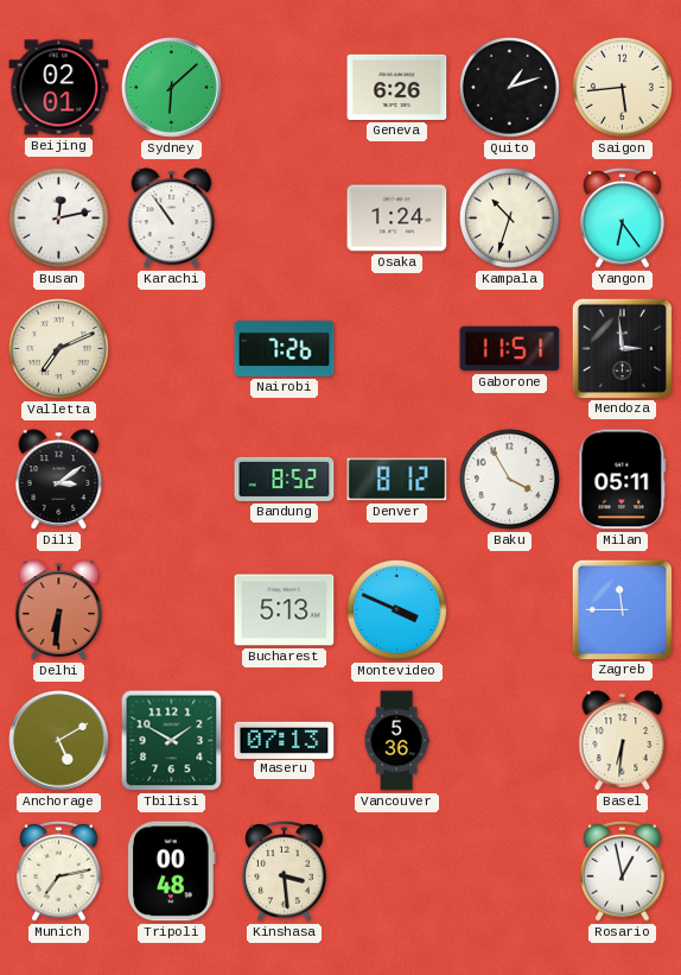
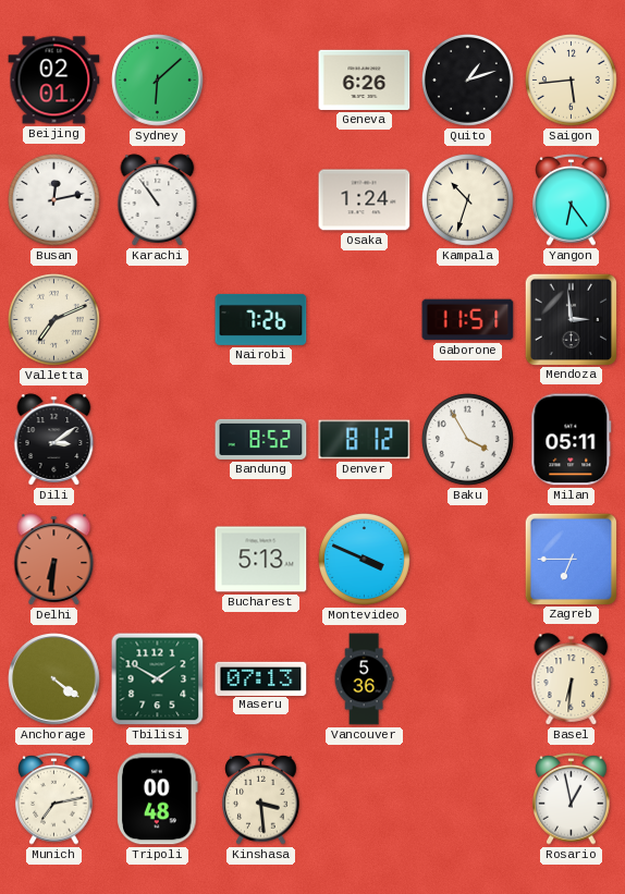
Zagreb: 11:45 -> 6:45 (571, 559)
Anchorage: 5:10 -> 4:21 (54, 679)
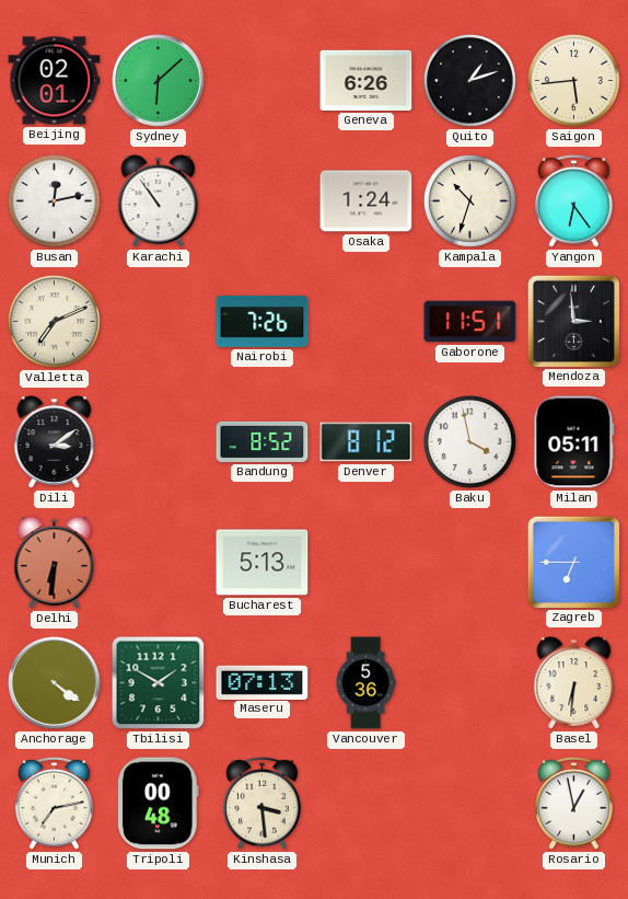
Baku: 3:55 -> 3:58 (469, 441)
Montevideo: 3:49 -> none (364, 559)
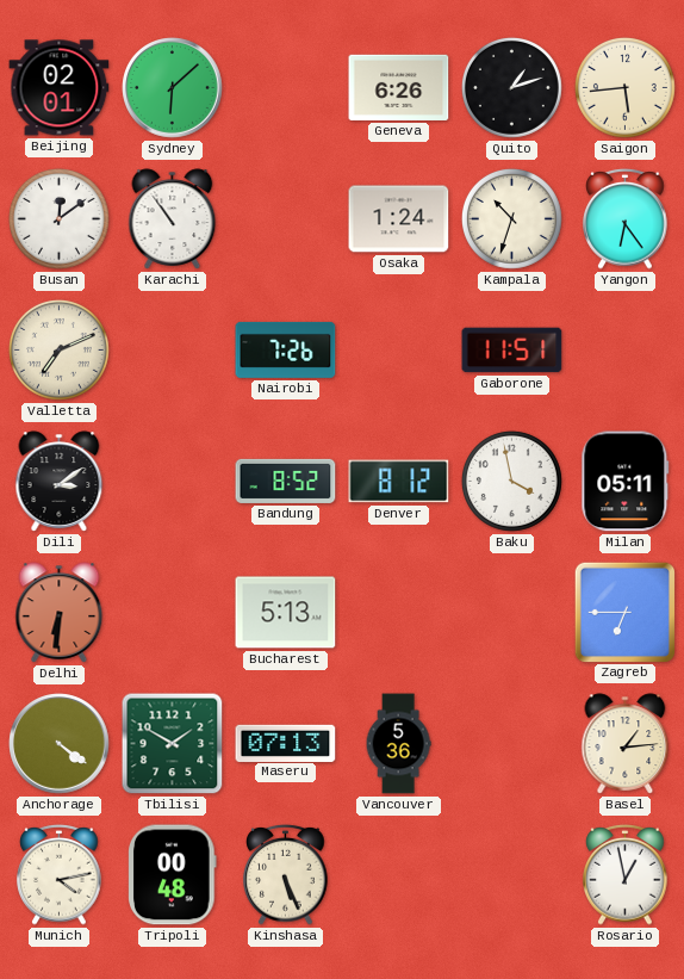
Busan: 12:13 -> 12:09 (58, 218)
Mendoza: 2:59 -> none (573, 321)
Basel: 6:31 -> 1:14 (626, 744)
Munich: 7:13 -> 4:13 (60, 875)
Kinshasa: 3:29 -> 5:26 (286, 875)
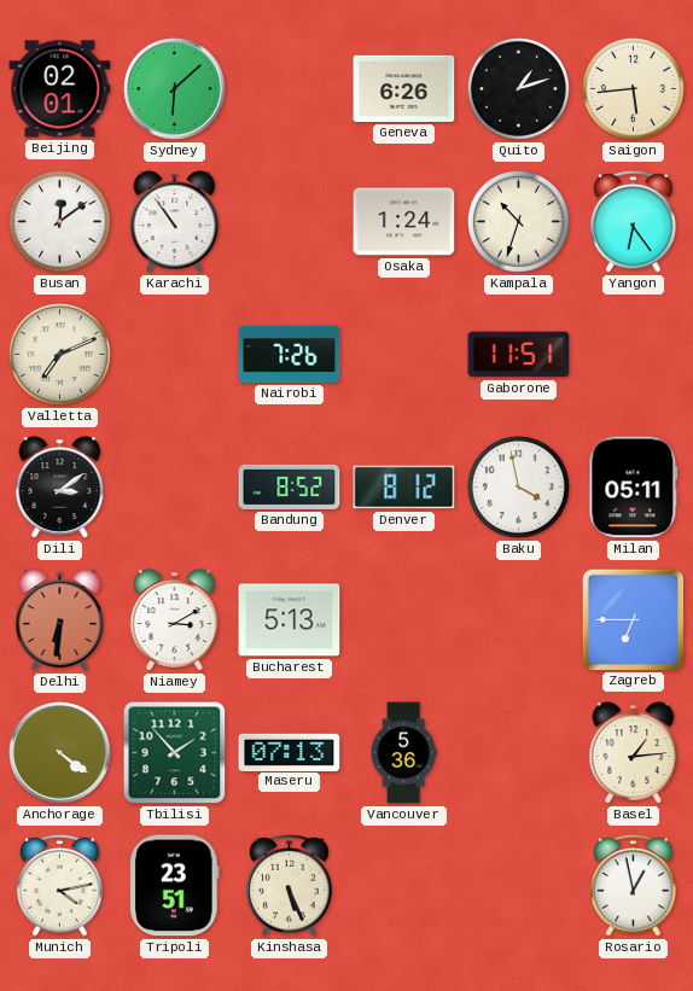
Niamey: none -> 3:10 (175, 620)
Tbilisi: 1:50 -> 1:53 (175, 753)
Tripoli: 00:48 -> 23:51 (175, 886)
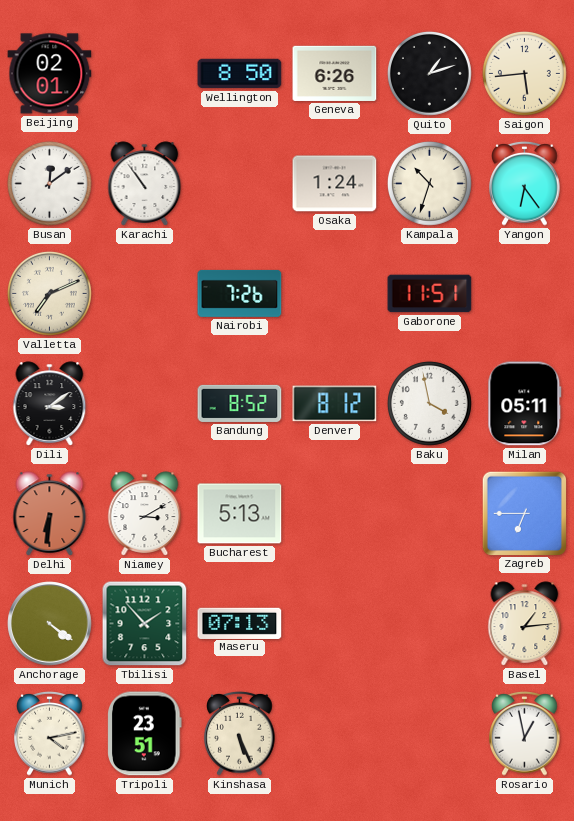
Sydney: 6:08 -> none (175, 89)
Wellington: none -> 8:50 (240, 74)
Vancouver: 5:36 -> none (403, 753)
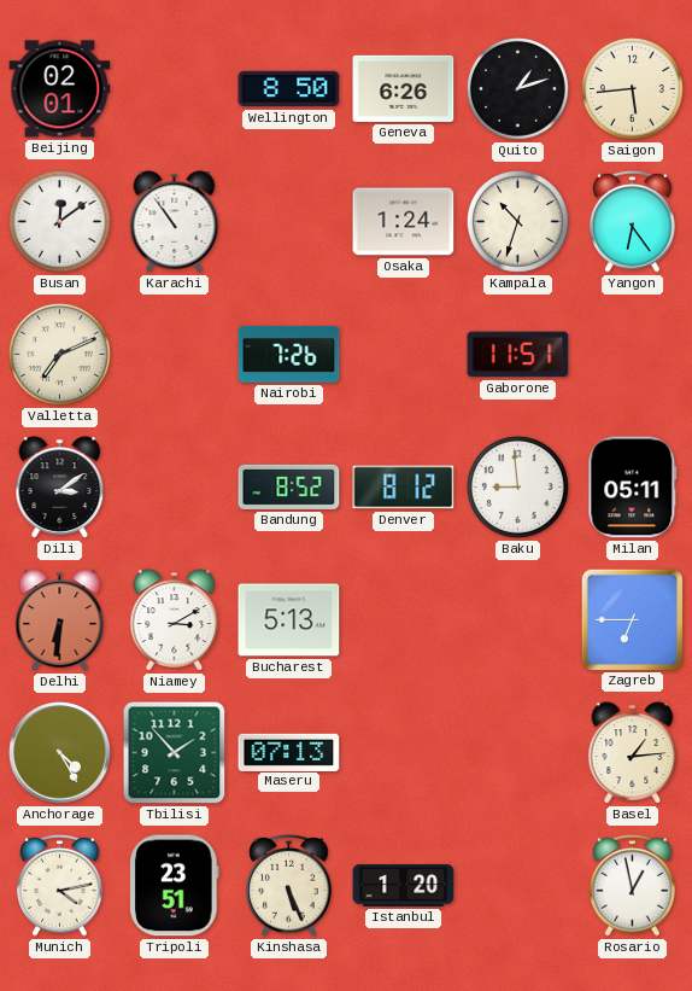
Baku: 3:58 -> 8:59 (517, 486)
Anchorage: 4:21 -> 4:25 (60, 753)
Istanbul: none -> 1:20 (404, 886)
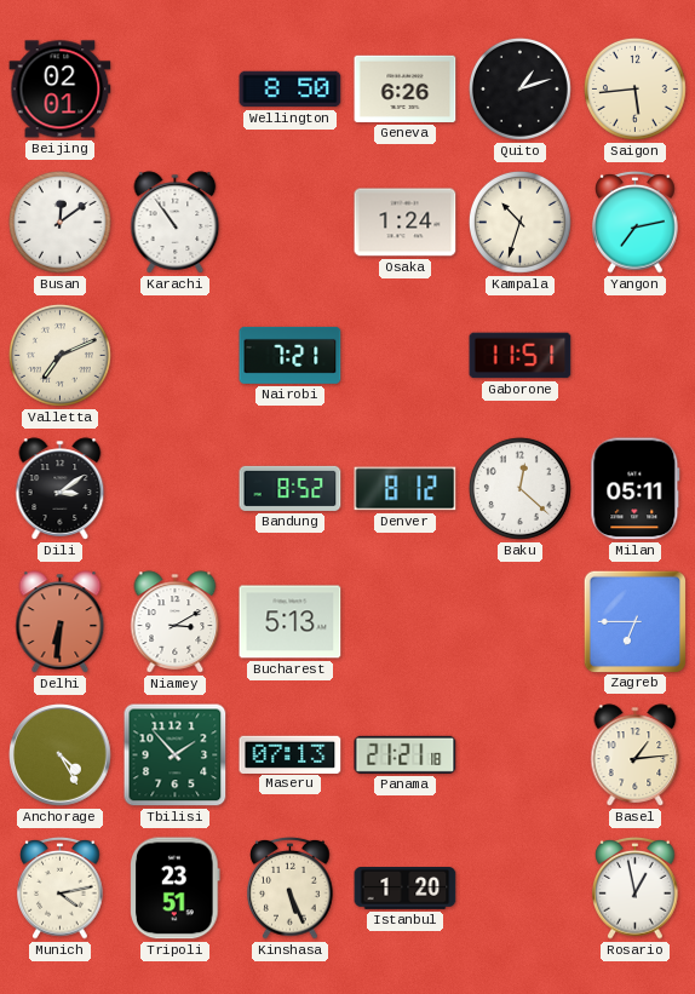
Yangon: 6:24 -> 7:13 (636, 223)
Nairobi: 7:26 -> 7:21 (291, 355)
Baku: 8:59 -> 12:22 (519, 488)
Panama: none -> 21:21 (406, 754)
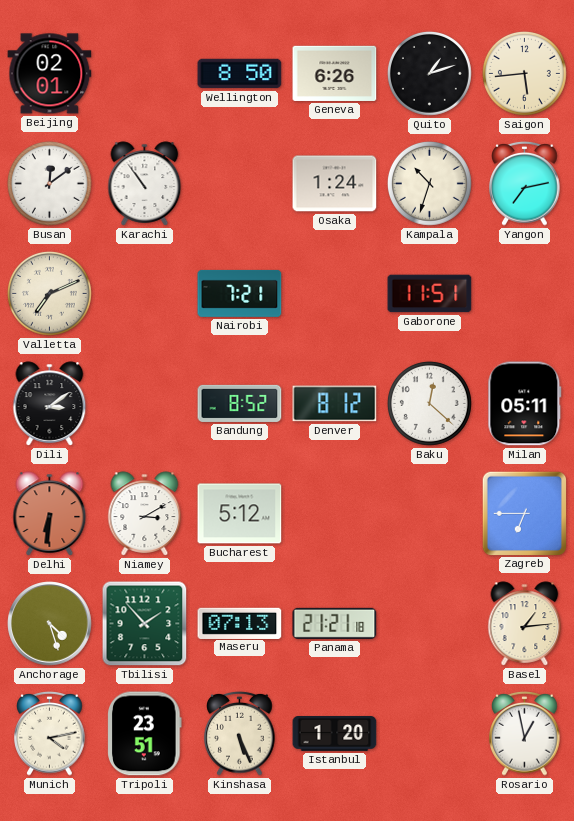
Bucharest: 5:13 -> 5:12 (240, 514)
Anchorage: 4:25 -> 4:27 (50, 624)
